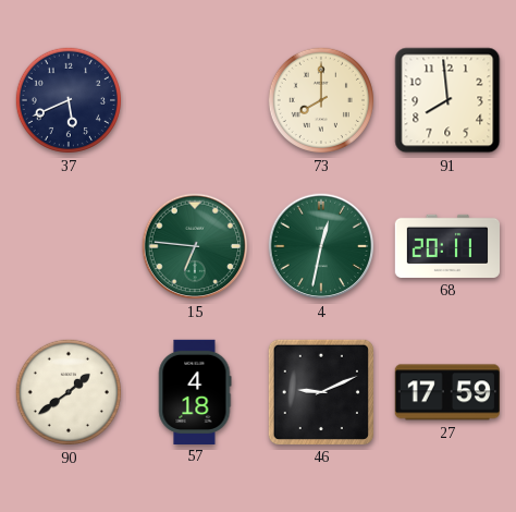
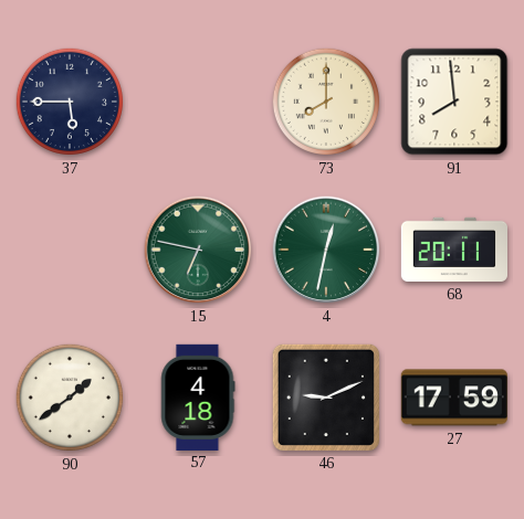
37: 5:41 -> 5:45 (70, 102)
15: 6:46 -> 6:47 (198, 250)
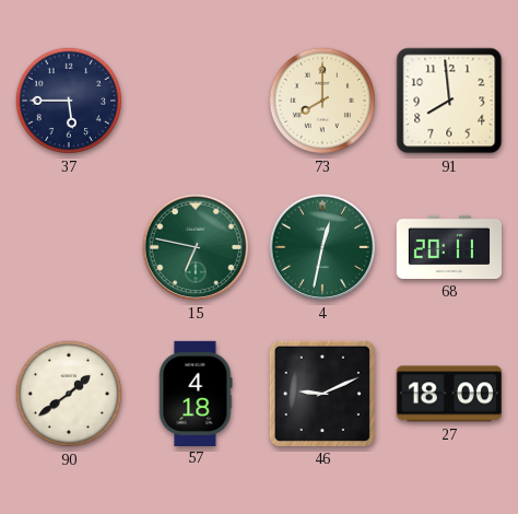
27: 17:59 -> 18:00 (449, 394)
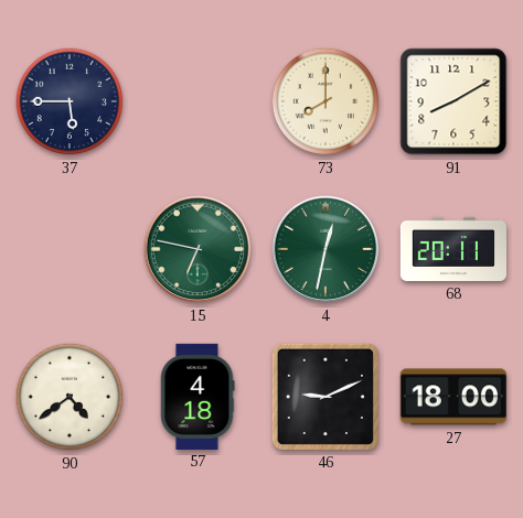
91: 7:59 -> 8:10 (453, 101)
90: 1:39 -> 4:39 (70, 397)
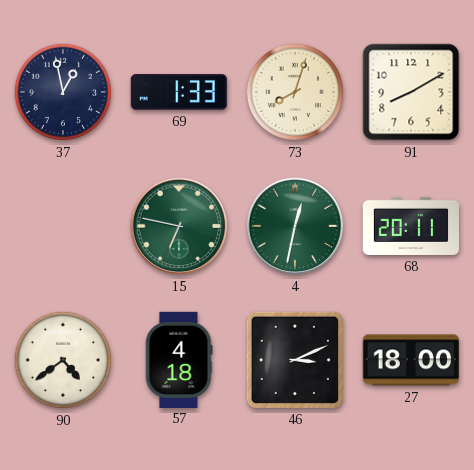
37: 5:45 -> 12:58 (63, 92)
69: none -> 1:33 (179, 92)
73: 8:00 -> 8:03 (295, 92)
46: 9:11 -> 3:11 (295, 360)
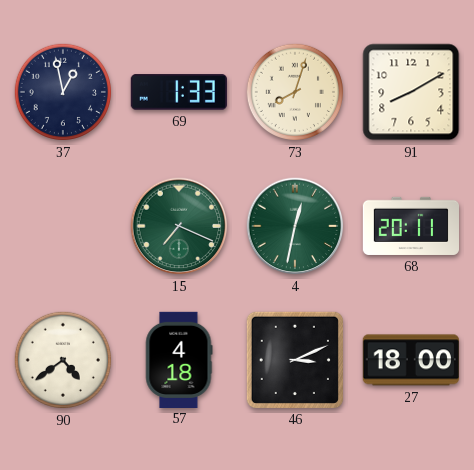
15: 6:47 -> 7:19 (179, 226)
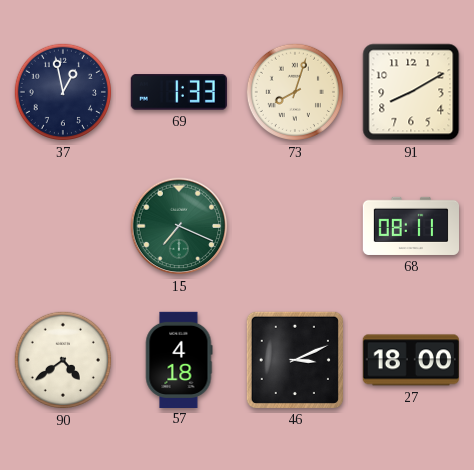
4: 12:32 -> none (295, 226)
68: 20:11 -> 08:11 (410, 226)
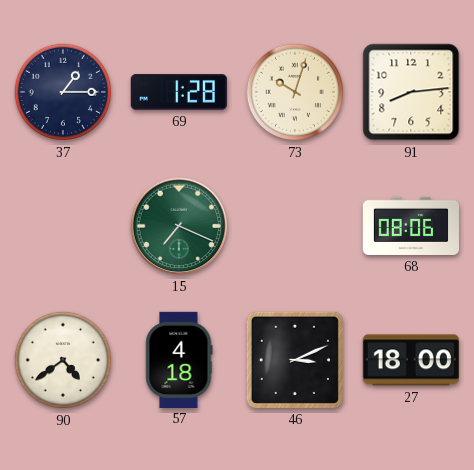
37: 12:58 -> 1:15 (63, 92)
69: 1:33 -> 1:28 (179, 92)
73: 8:03 -> 10:03 (295, 92)
91: 8:10 -> 8:14 (411, 92)
68: 08:11 -> 08:06 (410, 226)
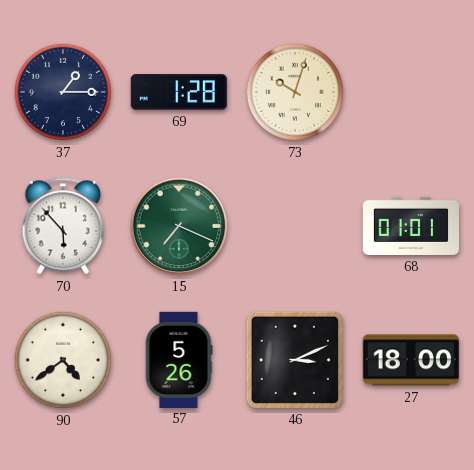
91: 8:14 -> none (411, 92)
70: none -> 5:53 (63, 226)
68: 08:06 -> 01:01 (410, 226)
57: 4:18 -> 5:26 (179, 359)
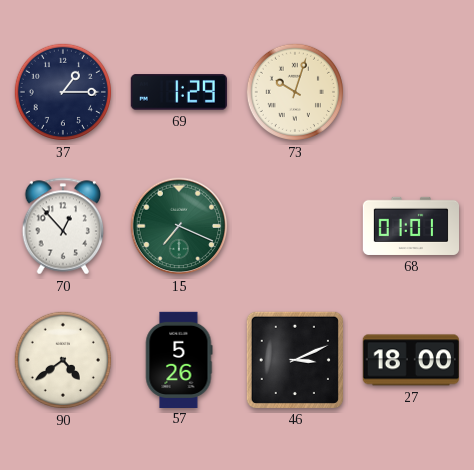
69: 1:28 -> 1:29 (179, 92)
70: 5:53 -> 12:53 (63, 226)
